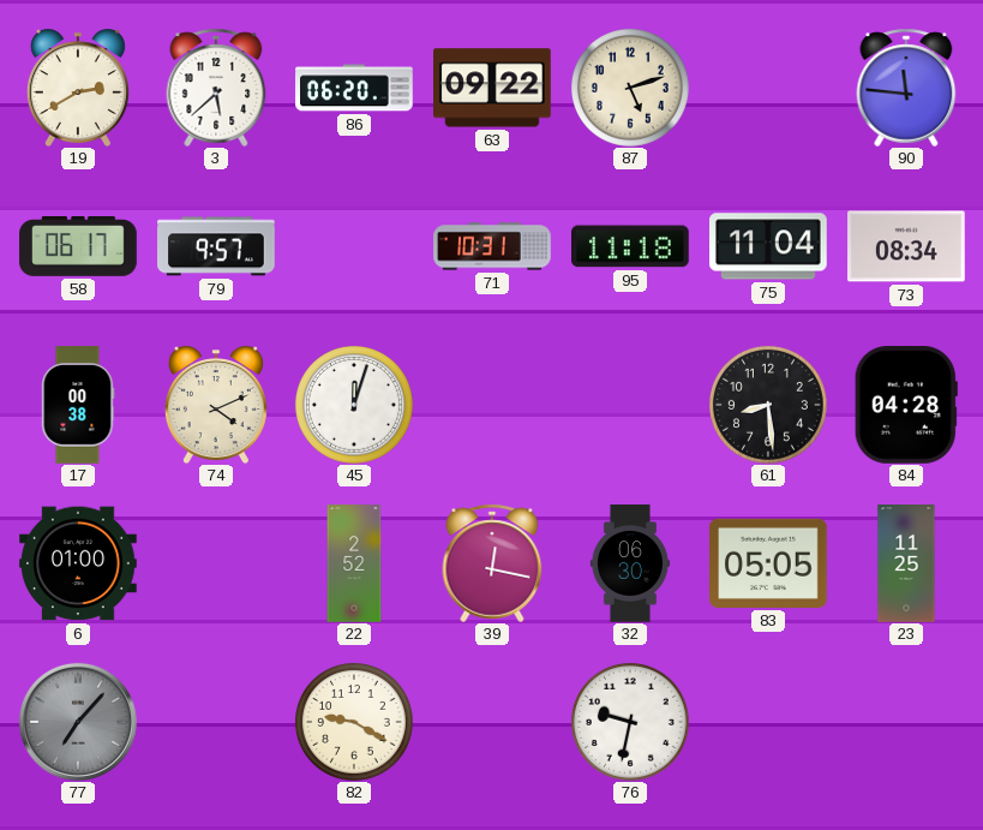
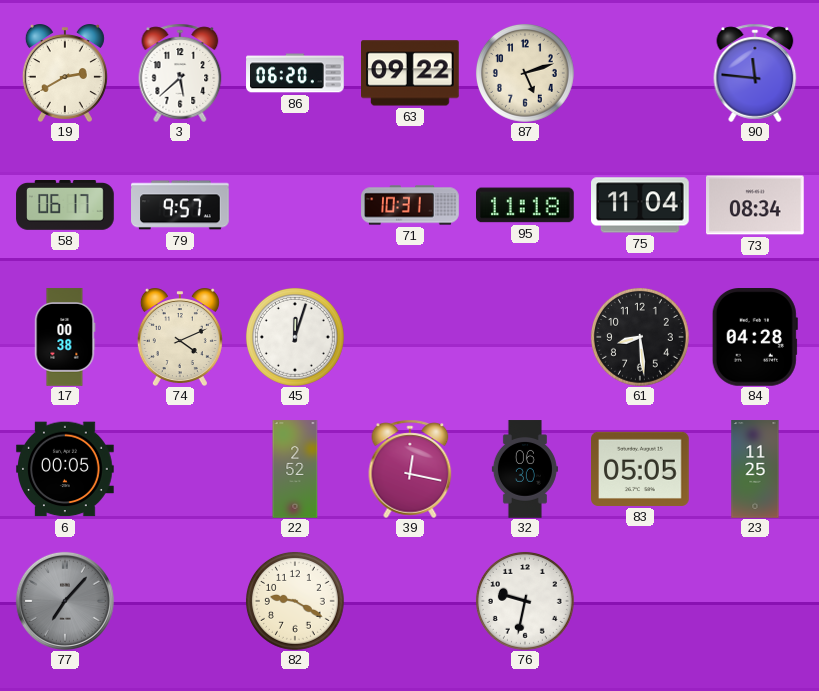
6: 01:00 -> 00:05 (65, 469)
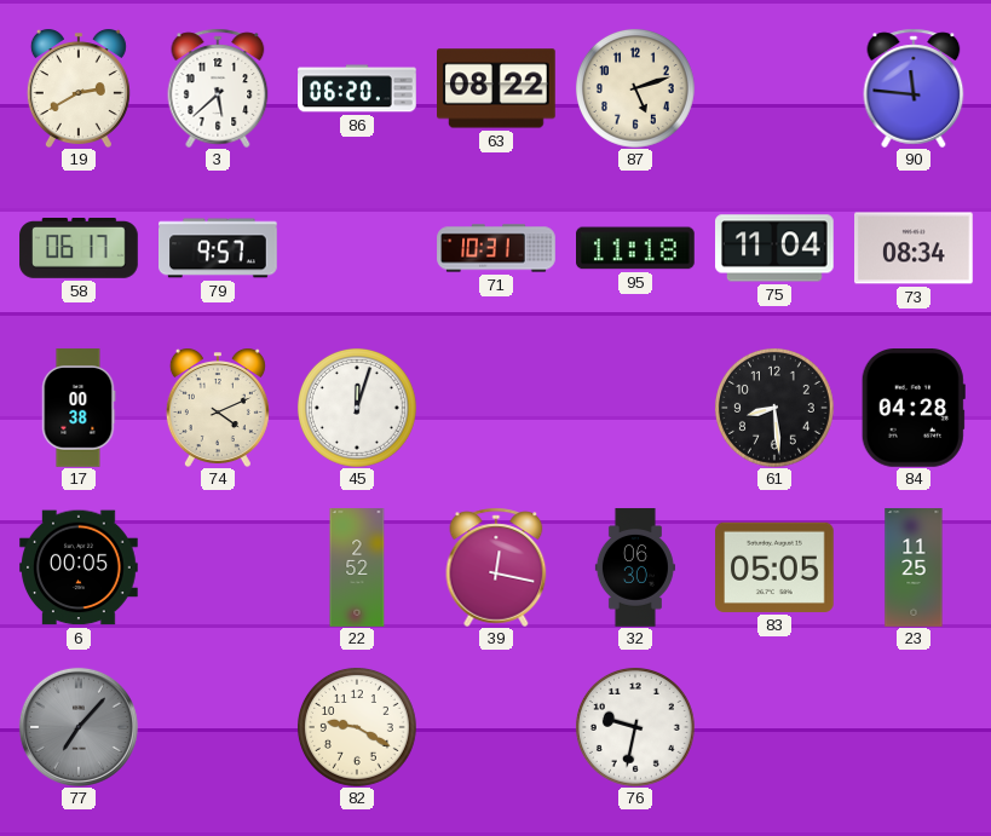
63: 09:22 -> 08:22 (497, 88)
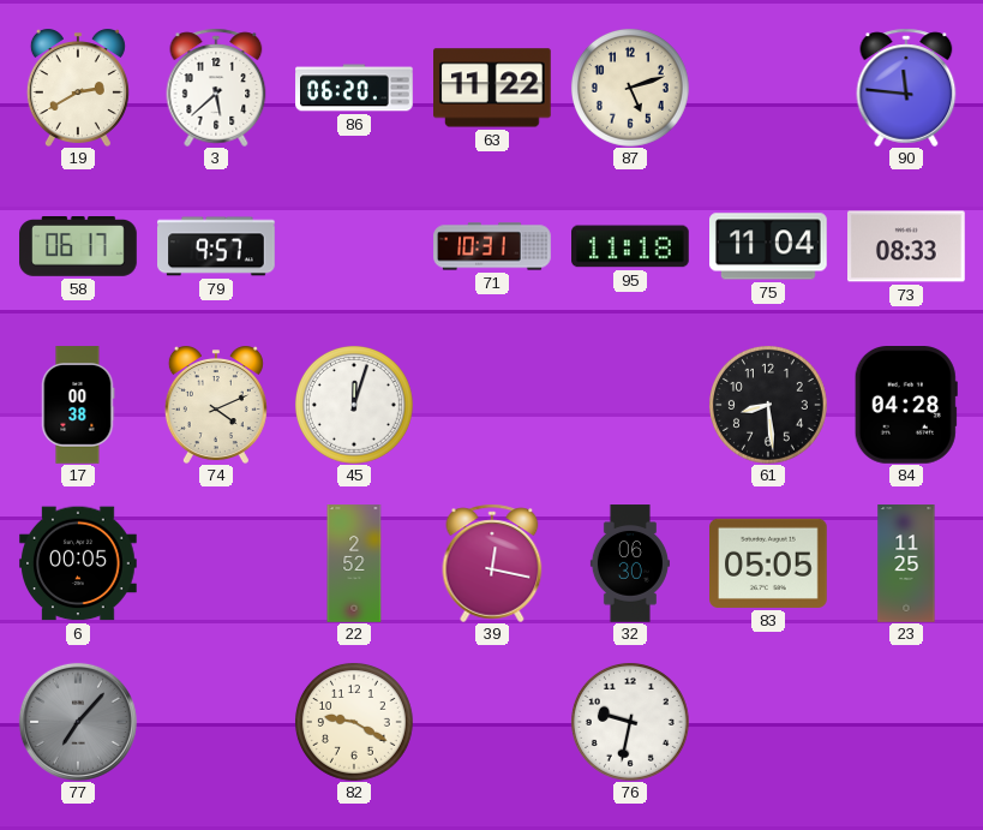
63: 08:22 -> 11:22 (493, 88)
73: 08:34 -> 08:33 (907, 246)
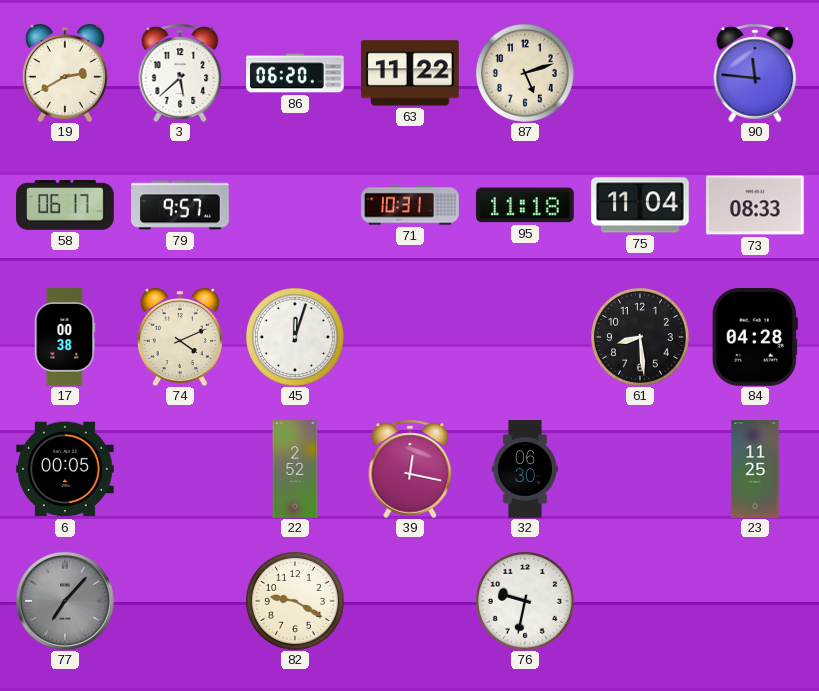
83: 05:05 -> none (769, 563)
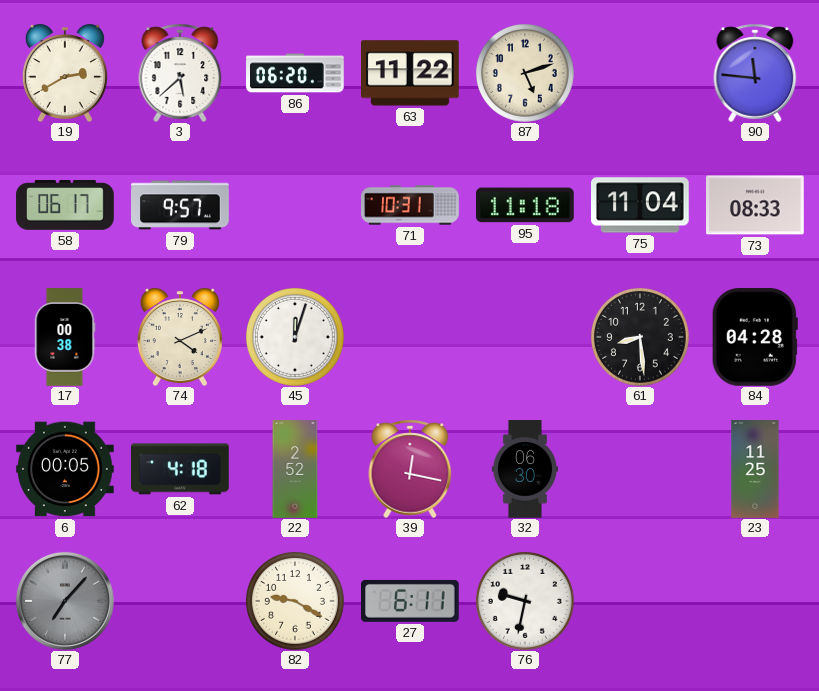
62: none -> 4:18 (181, 469)
27: none -> 6:11 (411, 601)
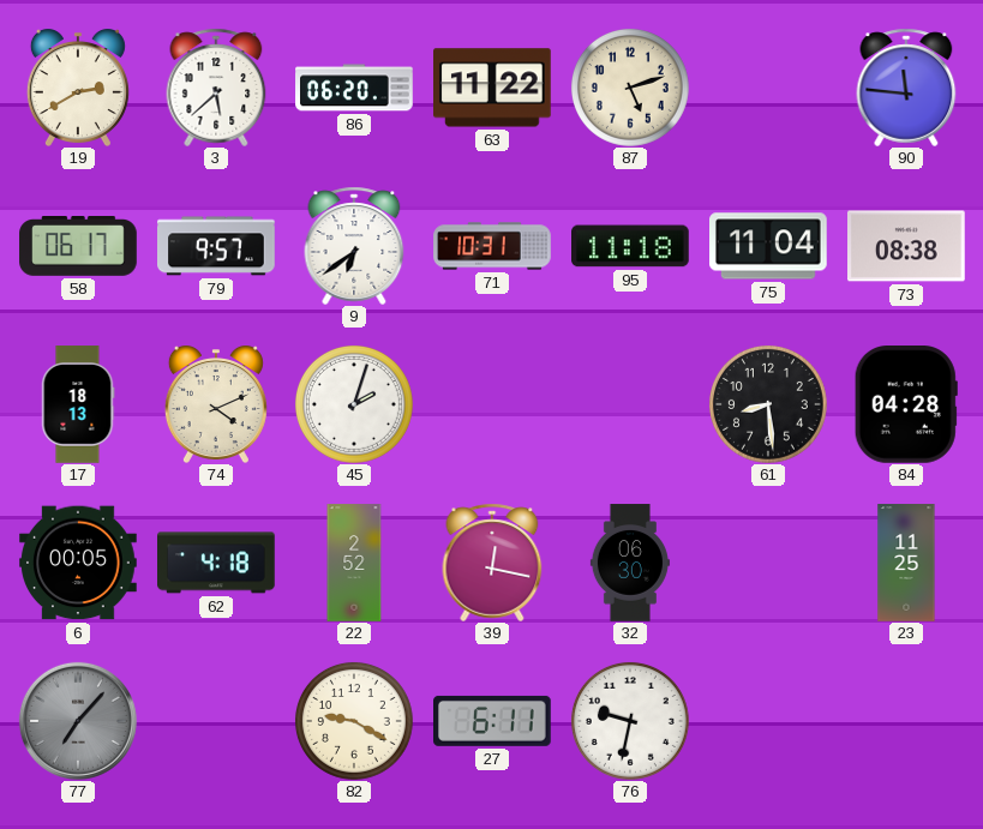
9: none -> 6:39 (354, 246)
73: 08:33 -> 08:38 (907, 246)
17: 00:38 -> 18:13 (78, 404)
45: 12:03 -> 2:03 (354, 404)
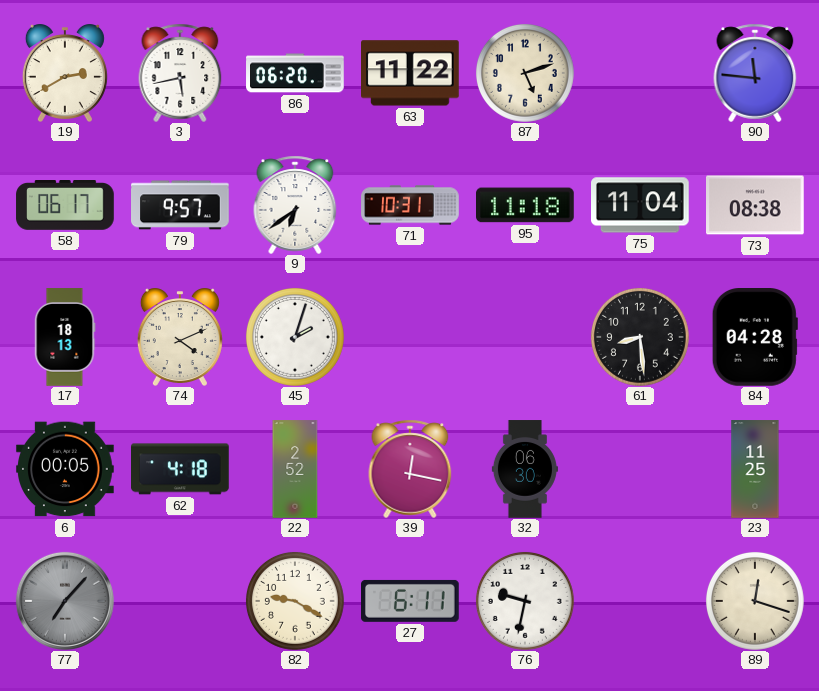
3: 5:38 -> 5:43 (180, 73)
89: none -> 12:18 (755, 601)
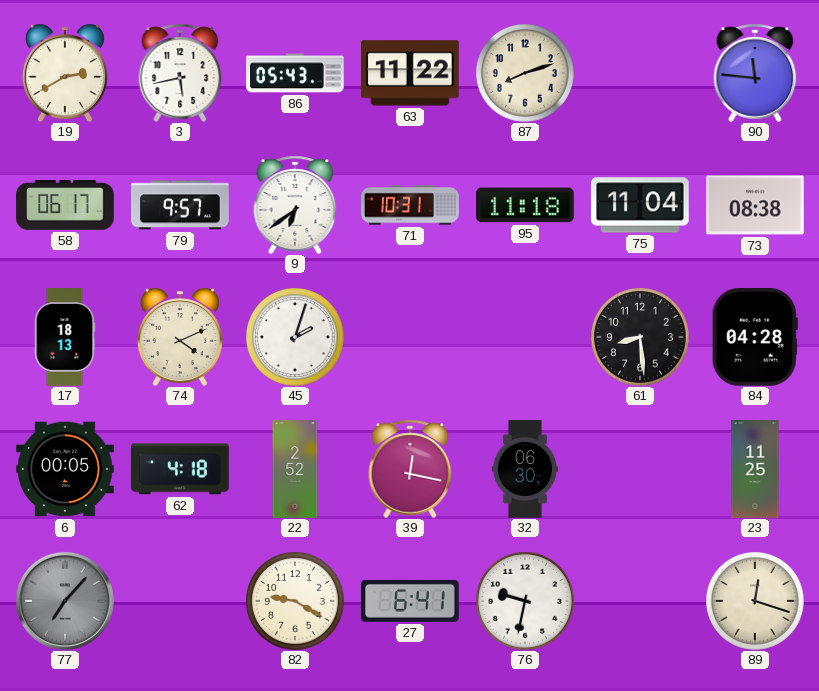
86: 06:20 -> 05:43 (295, 73)
87: 5:12 -> 8:12 (525, 73)
27: 6:11 -> 6:41 (411, 601)
